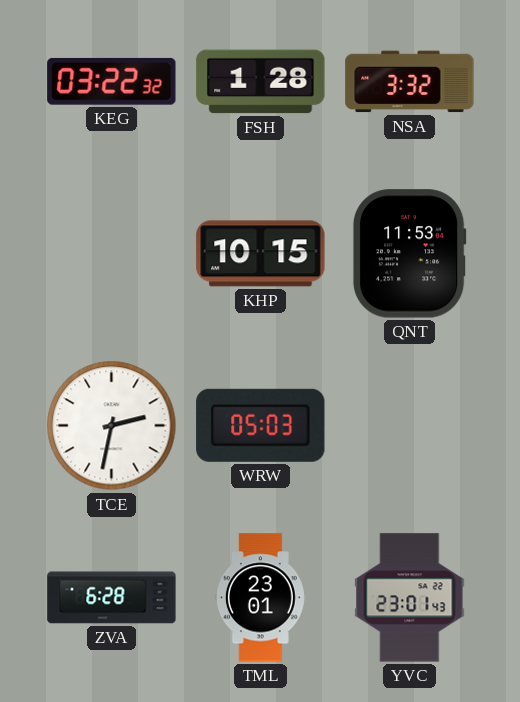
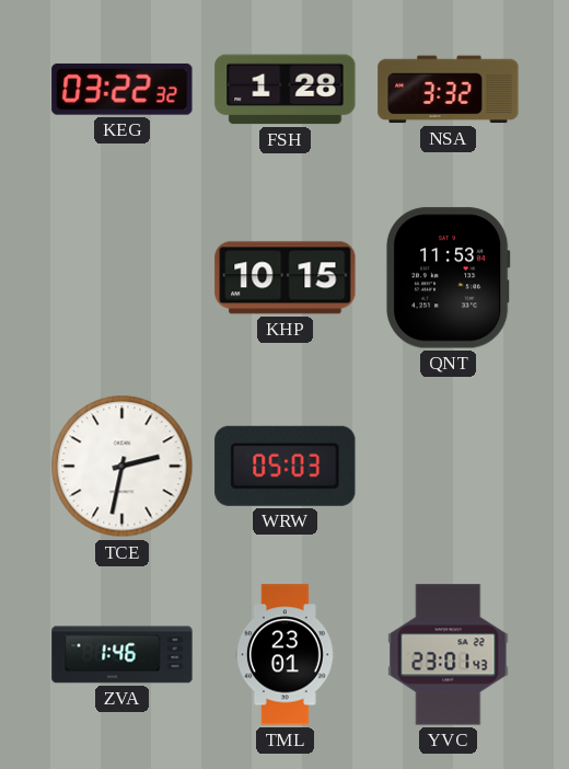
ZVA: 6:28 -> 1:46 (123, 655)
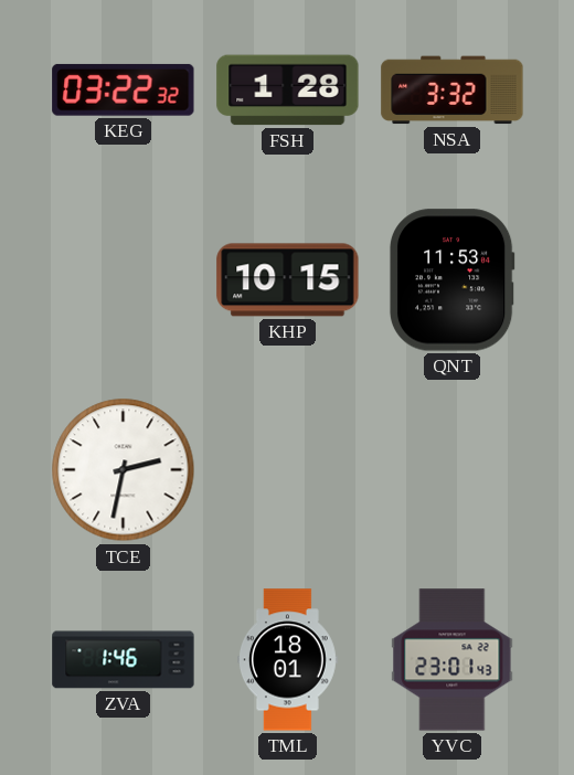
WRW: 05:03 -> none (286, 466)
TML: 23:01 -> 18:01 (287, 660)
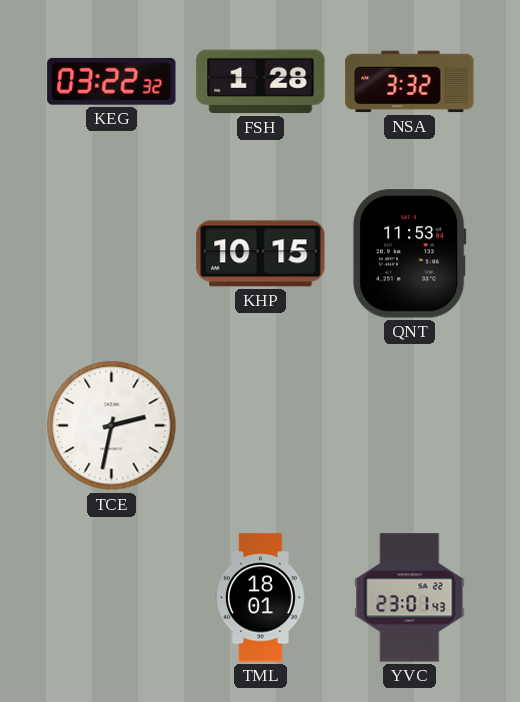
ZVA: 1:46 -> none (124, 660)
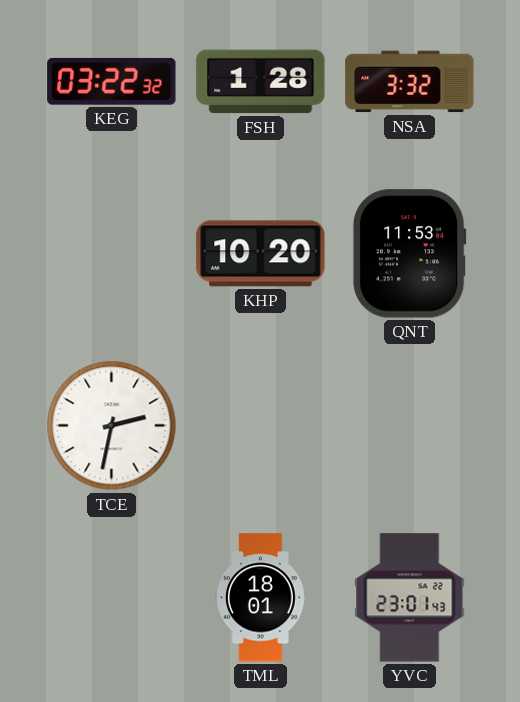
KHP: 10:15 -> 10:20 (261, 254)
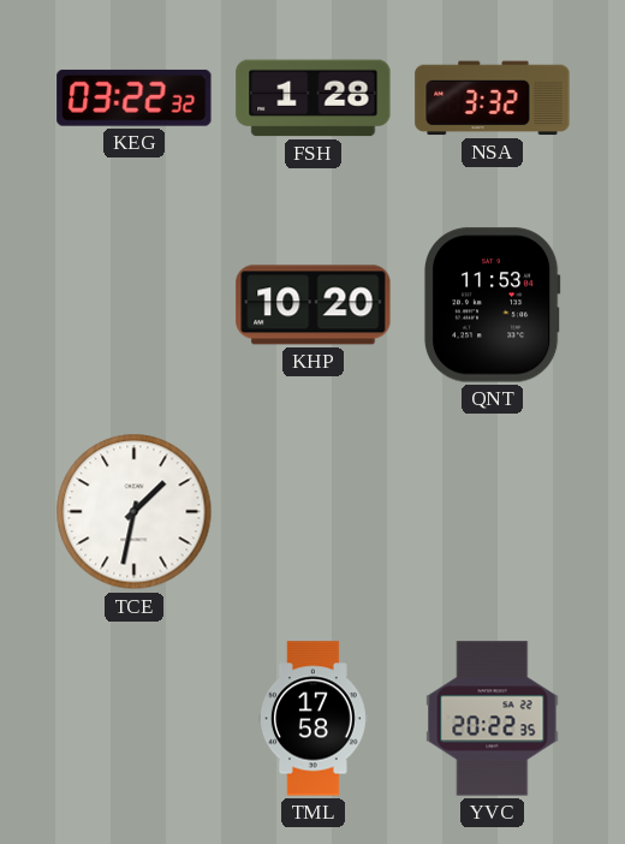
TCE: 2:32 -> 1:32 (135, 512)
TML: 18:01 -> 17:58 (312, 719)
YVC: 23:01 -> 20:22 (493, 719)
